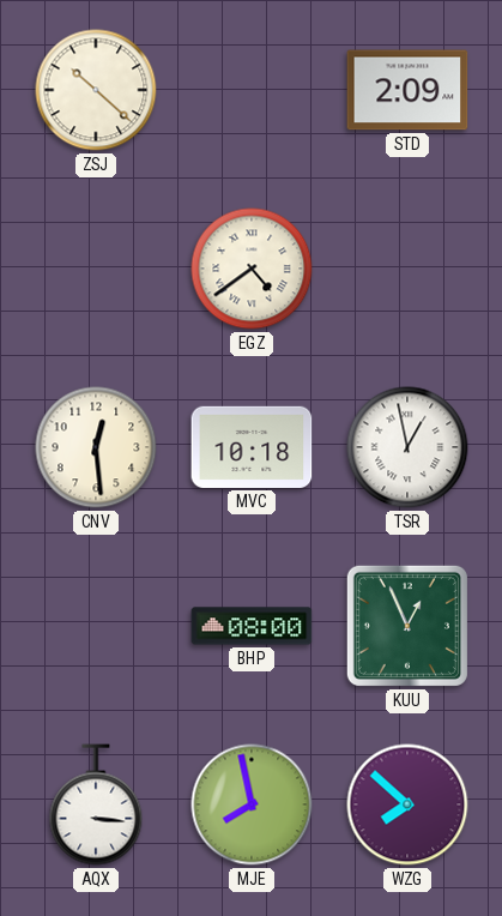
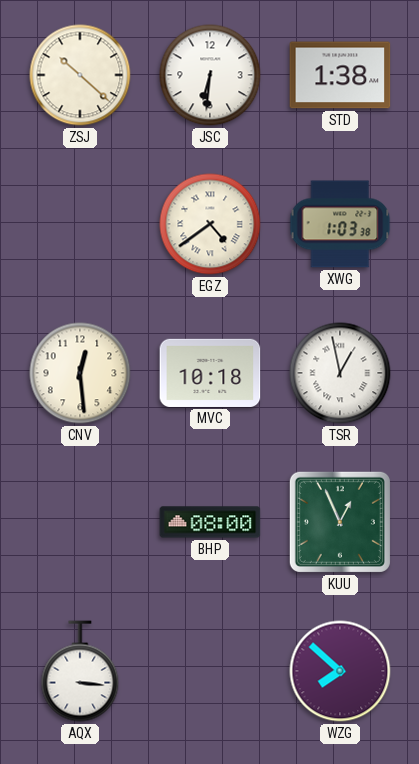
JSC: none -> 6:31 (210, 75)
STD: 2:09 -> 1:38 (340, 75)
XWG: none -> 1:03 (340, 224)
MJE: 7:58 -> none (252, 804)
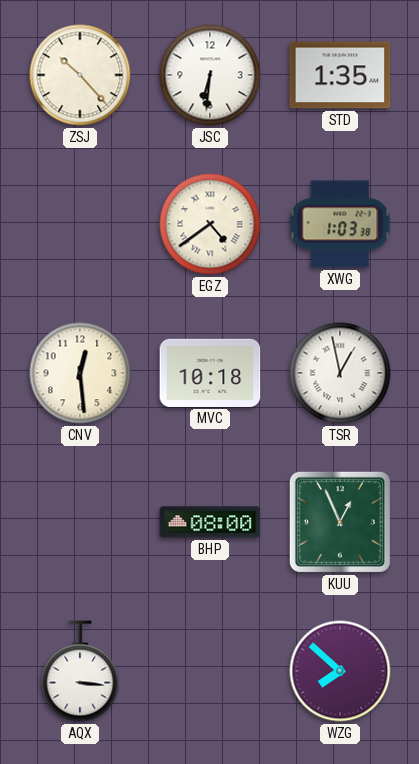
ZSJ: 10:22 -> 10:23 (80, 75)
STD: 1:38 -> 1:35 (340, 75)
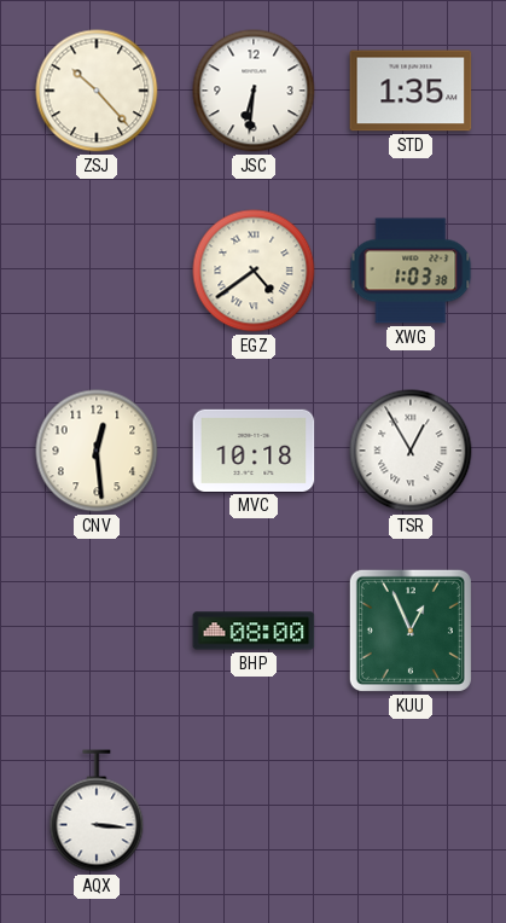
TSR: 12:58 -> 12:55 (411, 451)
WZG: 7:52 -> none (340, 671)
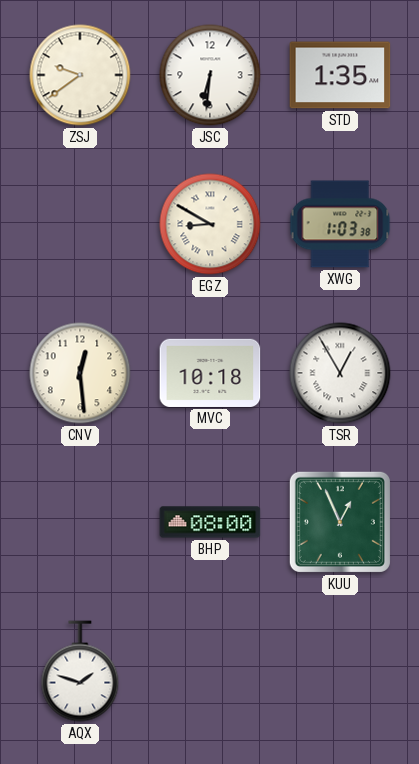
ZSJ: 10:23 -> 9:39 (80, 75)
EGZ: 4:39 -> 8:50 (210, 224)
AQX: 3:16 -> 1:48 (80, 671)
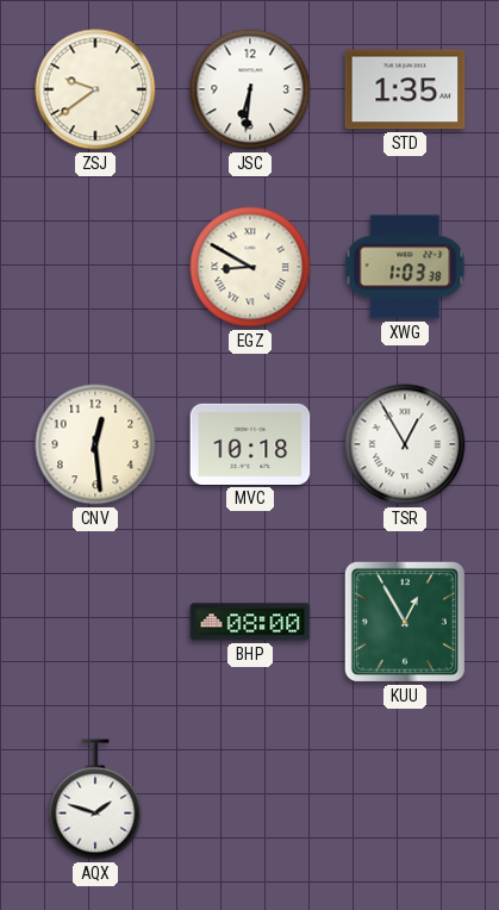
KUU: 12:56 -> 12:55 (405, 622)
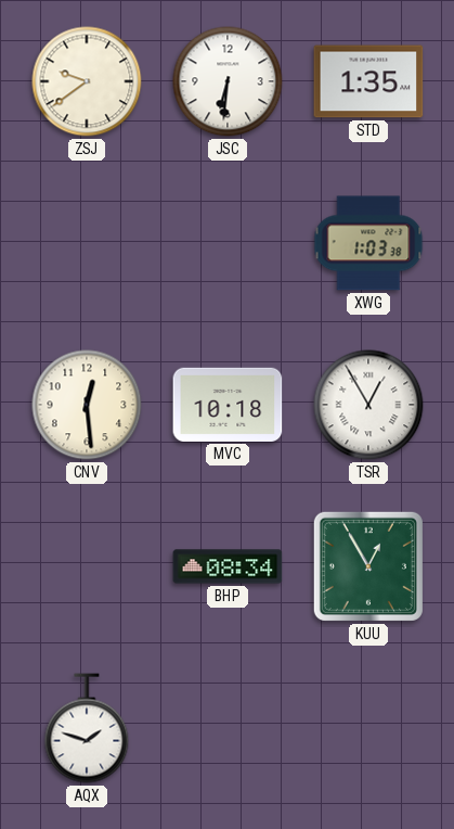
EGZ: 8:50 -> none (250, 267)
BHP: 08:00 -> 08:34 (228, 566)
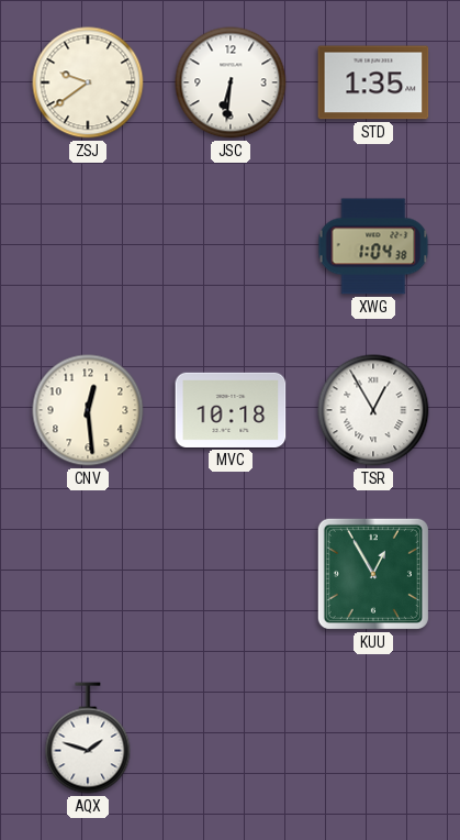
XWG: 1:03 -> 1:04 (373, 246)
BHP: 08:34 -> none (228, 566)
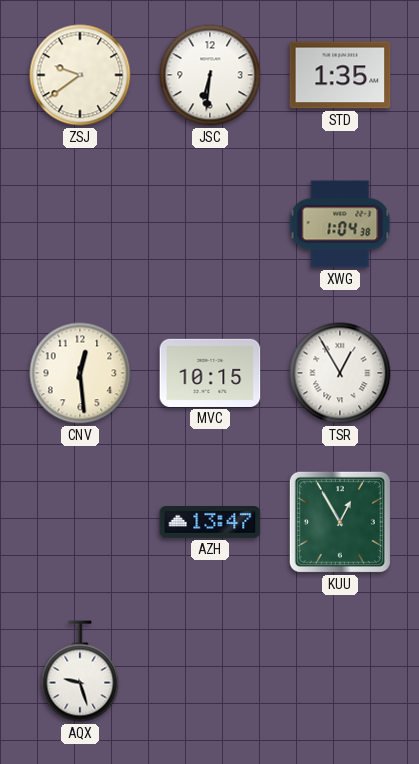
MVC: 10:18 -> 10:15 (210, 373)
AZH: none -> 13:47 (210, 523)
AQX: 1:48 -> 9:27 (80, 671)
